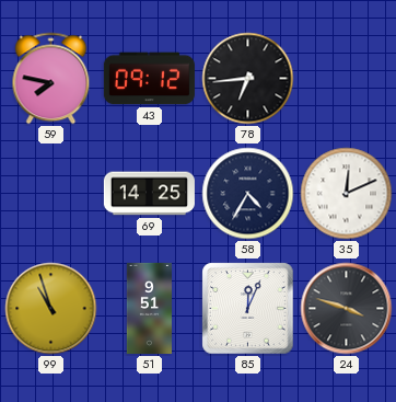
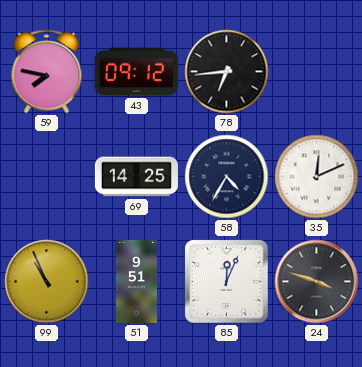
99: 10:57 -> 10:56 (47, 282)
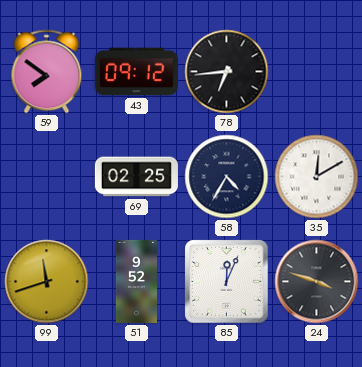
59: 7:47 -> 7:51 (47, 72)
69: 14:25 -> 02:25 (136, 177)
35: 12:11 -> 12:10 (317, 177)
99: 10:56 -> 11:42 (47, 282)
51: 9:51 -> 9:52 (136, 281)
